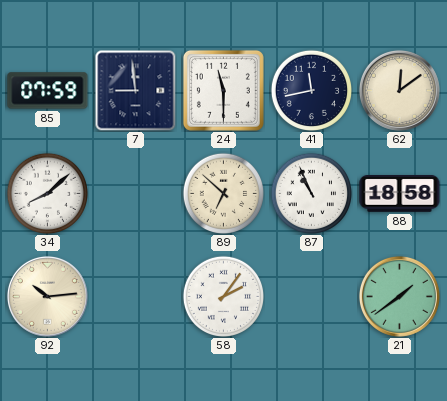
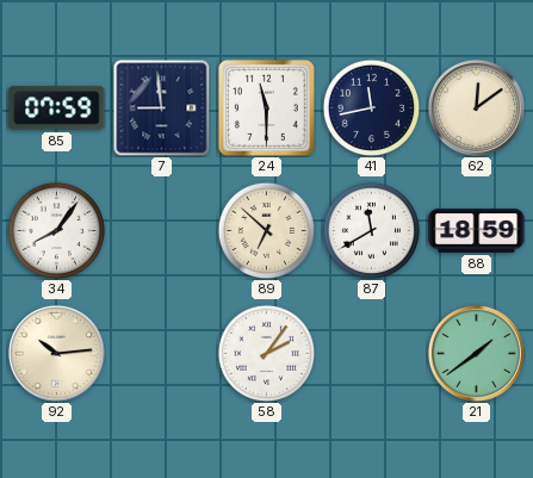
34: 8:08 -> 8:06 (56, 230)
87: 10:56 -> 11:40 (371, 230)
88: 18:58 -> 18:59 (477, 231)
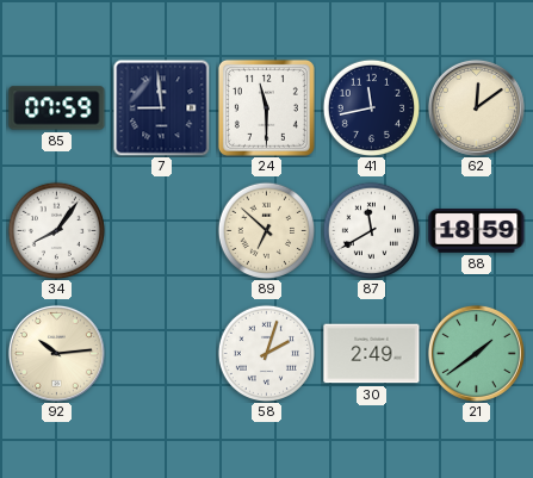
58: 2:06 -> 2:03 (266, 353)
30: none -> 2:49 (372, 354)
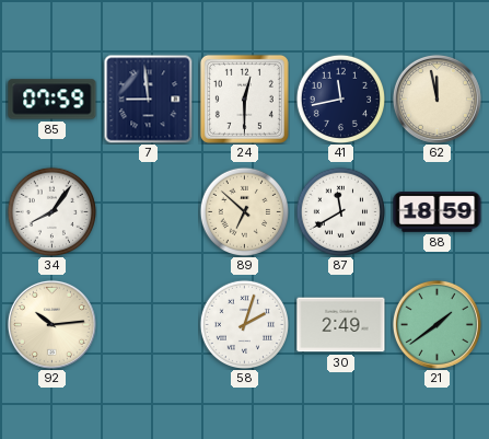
24: 11:30 -> 12:30 (244, 99)
62: 12:09 -> 11:58 (436, 99)
